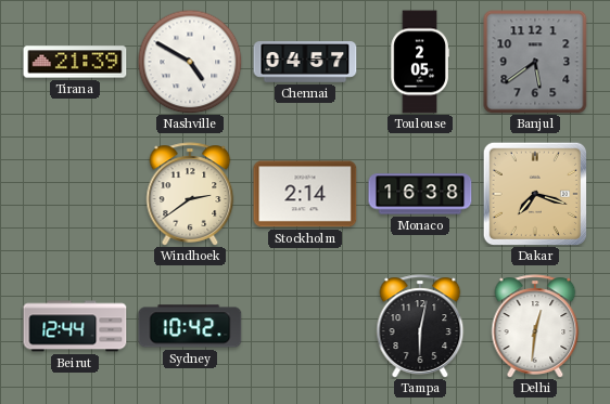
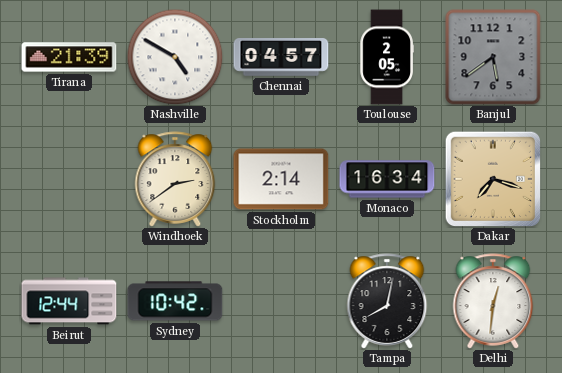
Monaco: 16:38 -> 16:34 (387, 179)
Tampa: 6:02 -> 8:02 (387, 301)
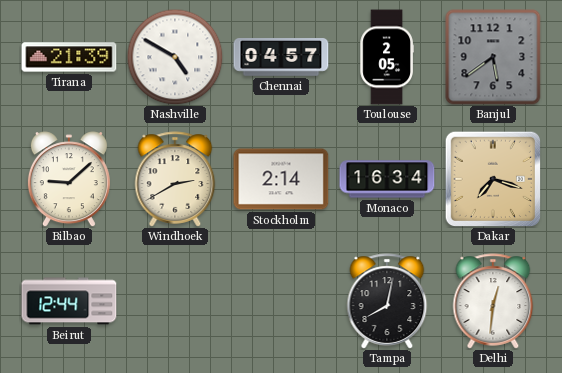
Bilbao: none -> 9:08 (69, 179)
Windhoek: 2:39 -> 2:40 (175, 179)
Sydney: 10:42 -> none (175, 301)
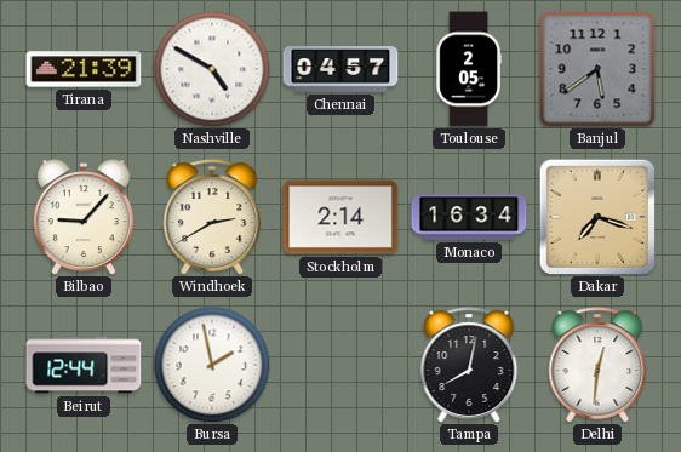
Bilbao: 9:08 -> 9:07 (84, 217)
Bursa: none -> 1:58 (212, 365)
